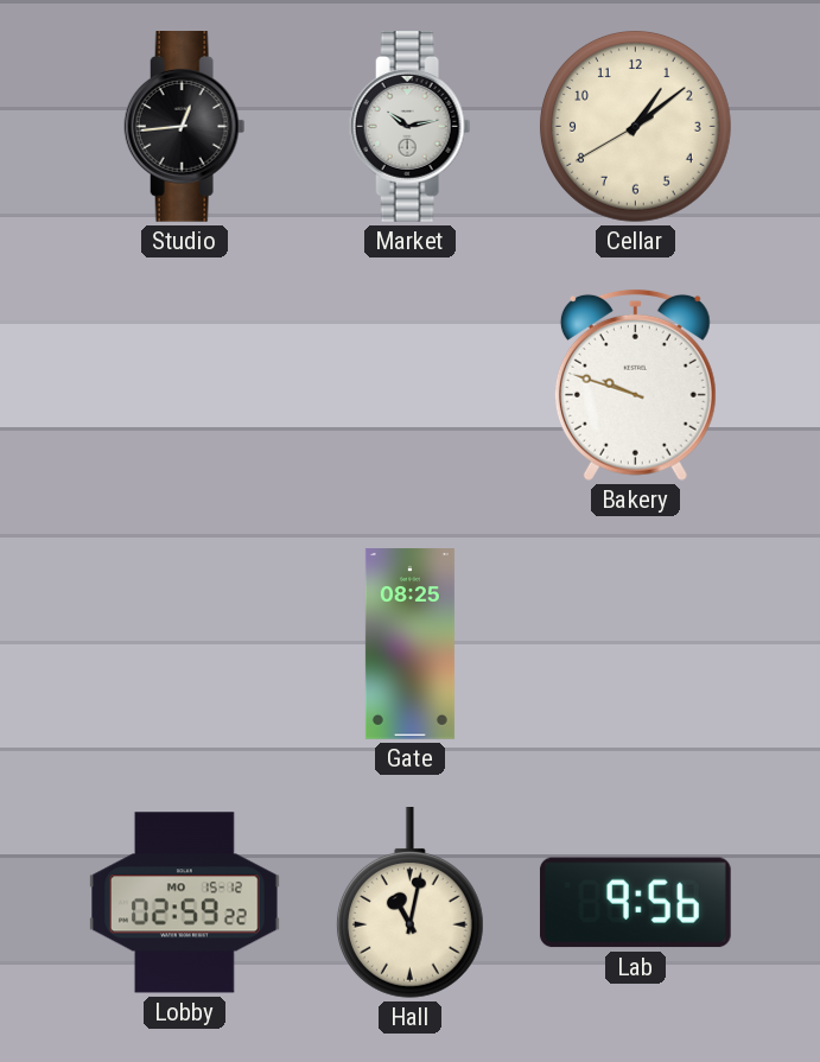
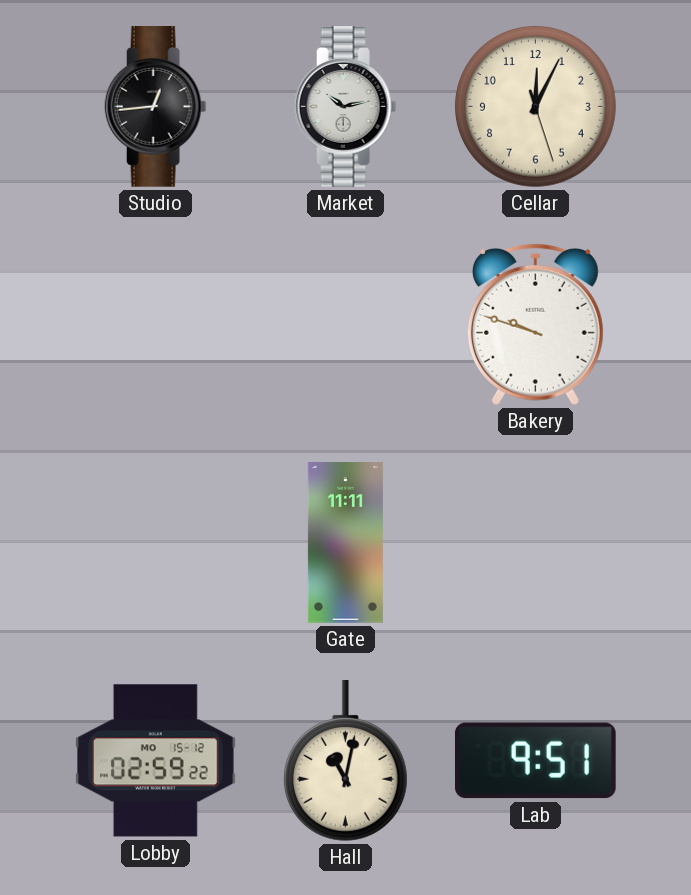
Cellar: 1:08 -> 12:04 (535, 106)
Gate: 08:25 -> 11:11 (345, 543)
Lab: 9:56 -> 9:51 (535, 761)
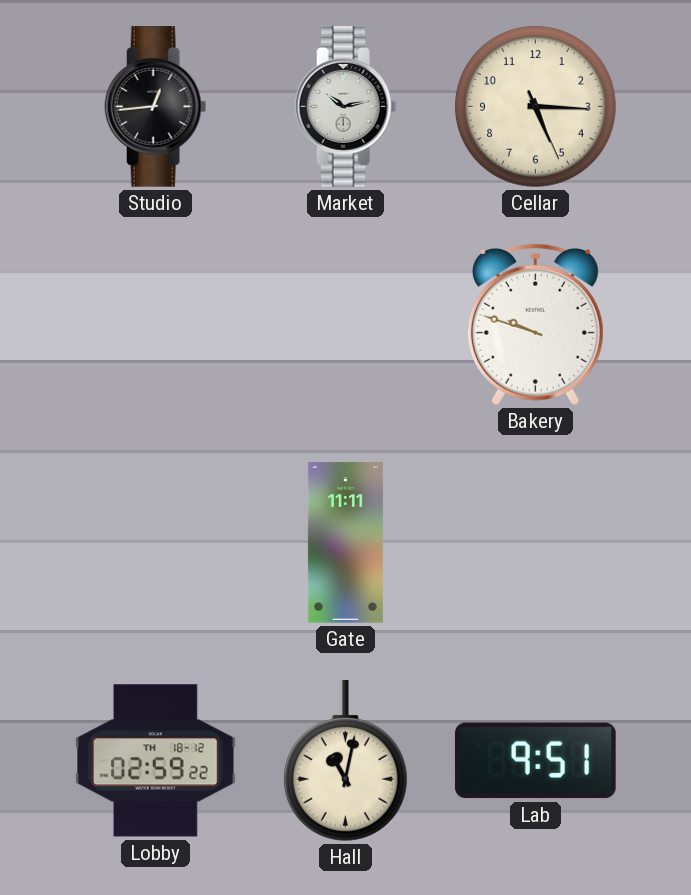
Cellar: 12:04 -> 5:15 (535, 106)
Lobby date: MO 15-12 -> TH 18-12 (156, 761)
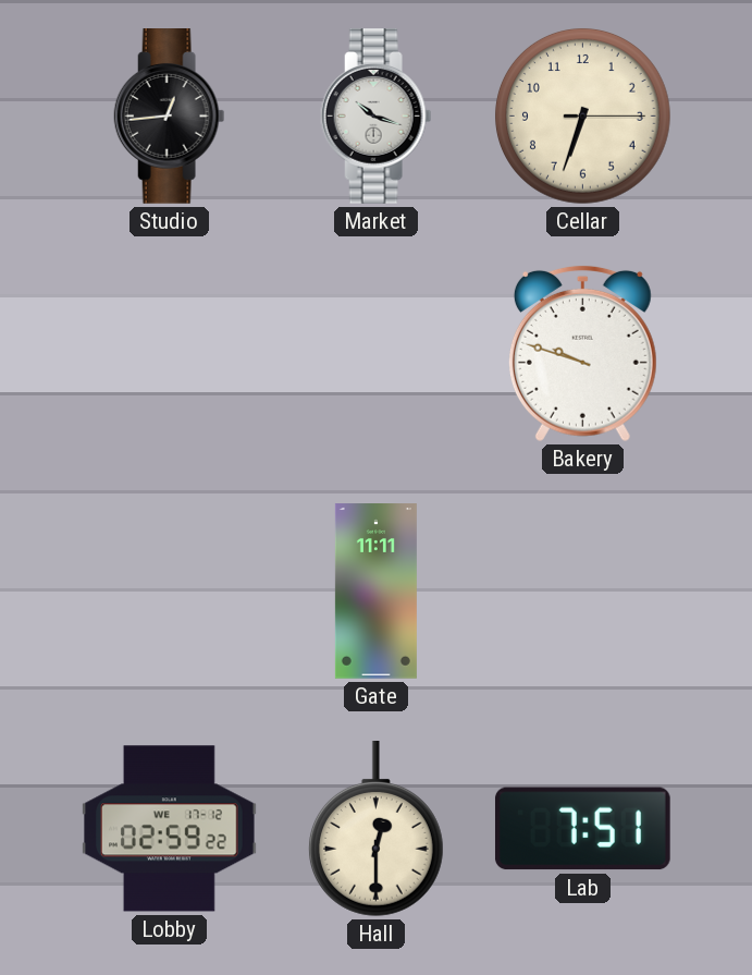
Market: 10:13 -> 10:18 (377, 117)
Cellar: 5:15 -> 6:33 (582, 115)
Lobby date: TH 18-12 -> WE 17-12 (170, 829)
Hall: 11:02 -> 12:30 (375, 829)
Lab: 9:51 -> 7:51 (582, 829)
